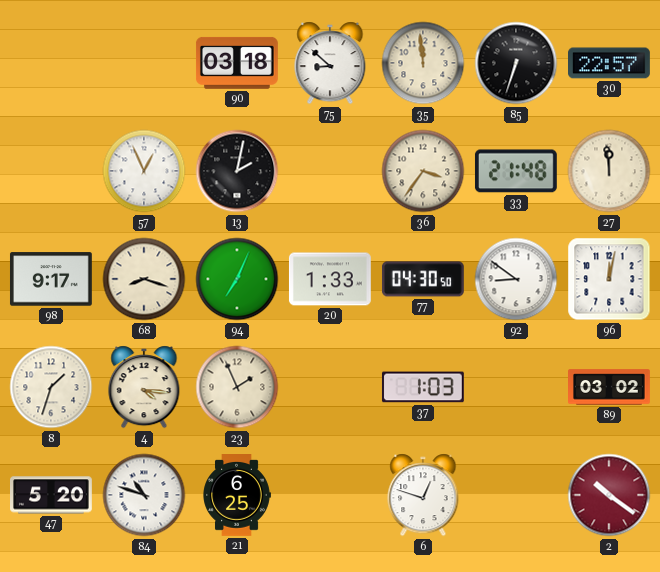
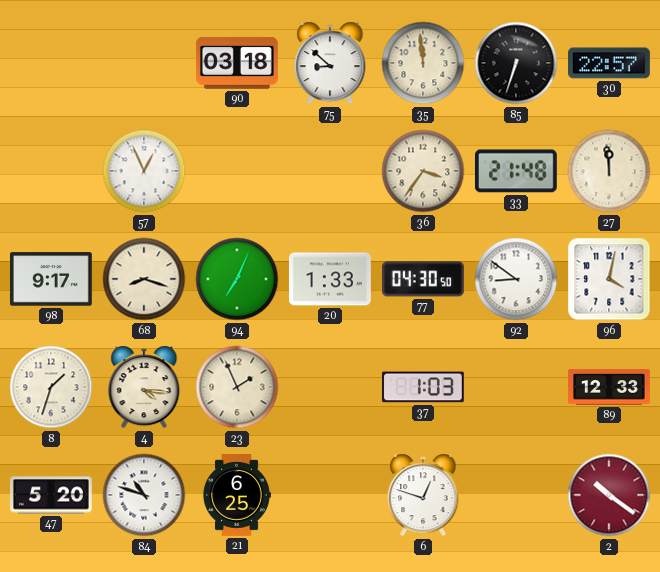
13: 2:02 -> none (237, 171)
96: 12:02 -> 4:02 (609, 279)
89: 03:02 -> 12:33 (610, 387)
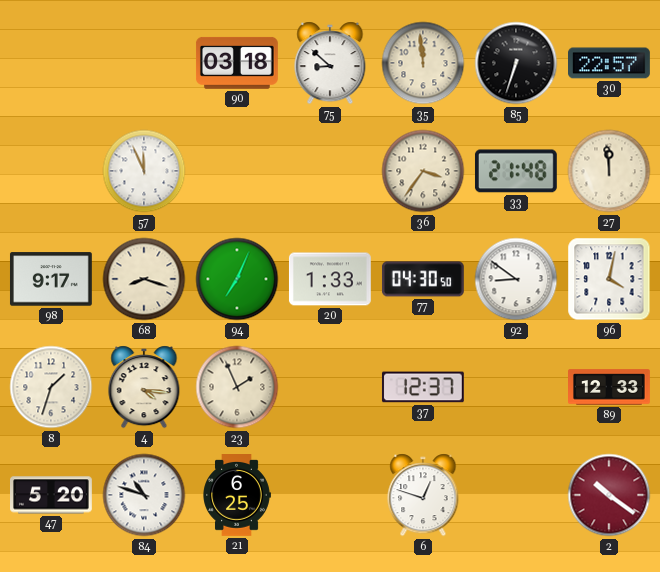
57: 12:56 -> 11:56 (144, 171)
37: 1:03 -> 12:37 (423, 387)
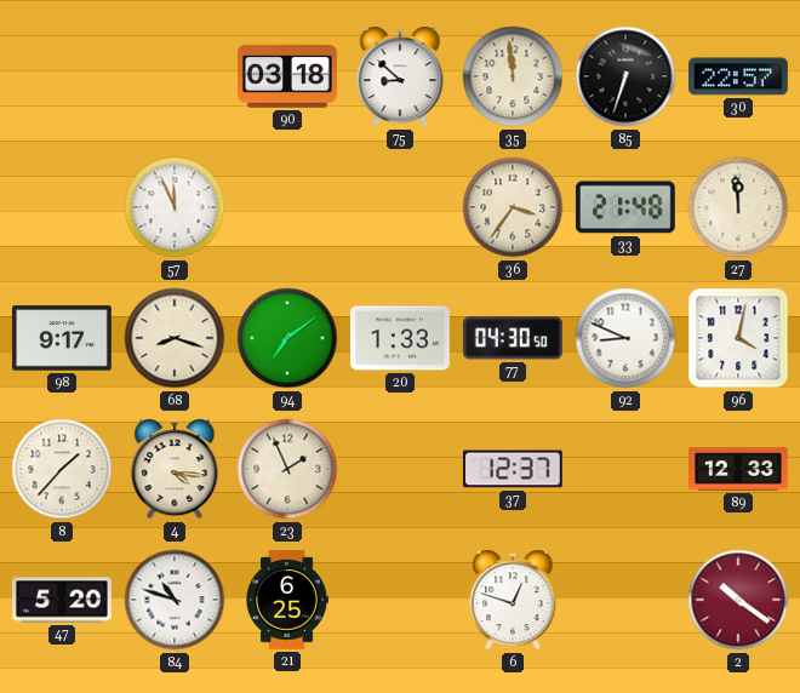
94: 7:04 -> 7:09 (287, 338)
92: 8:51 -> 8:49 (625, 338)
8: 1:33 -> 1:37 (62, 469)
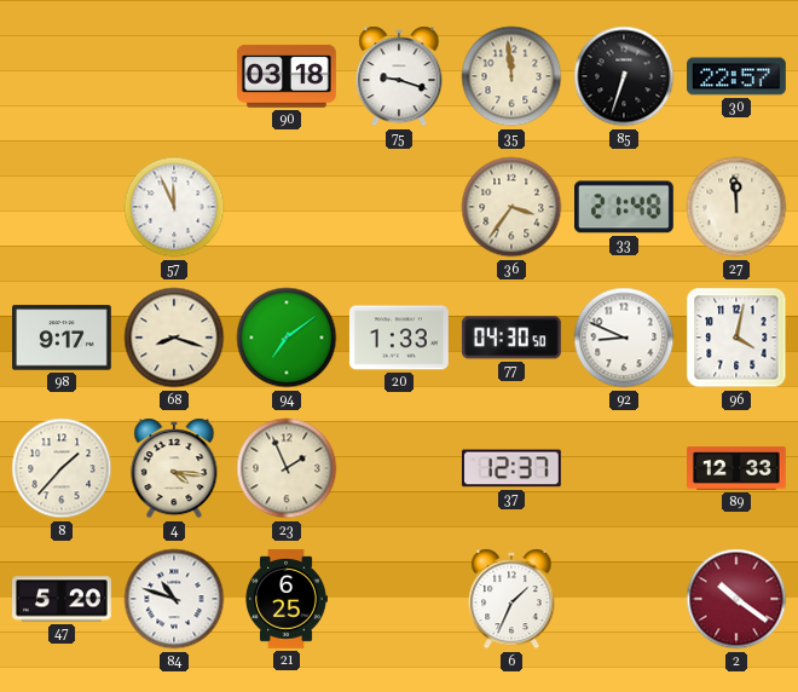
75: 8:52 -> 9:18 (399, 76)
6: 12:48 -> 1:34 (511, 599)
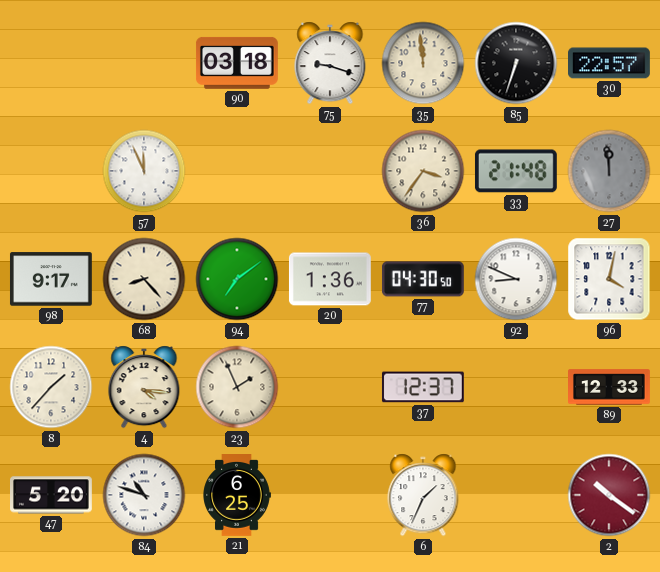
27 dial: cream -> grey (609, 171)
68: 8:18 -> 8:23 (144, 279)
20: 1:33 -> 1:36 (330, 279)
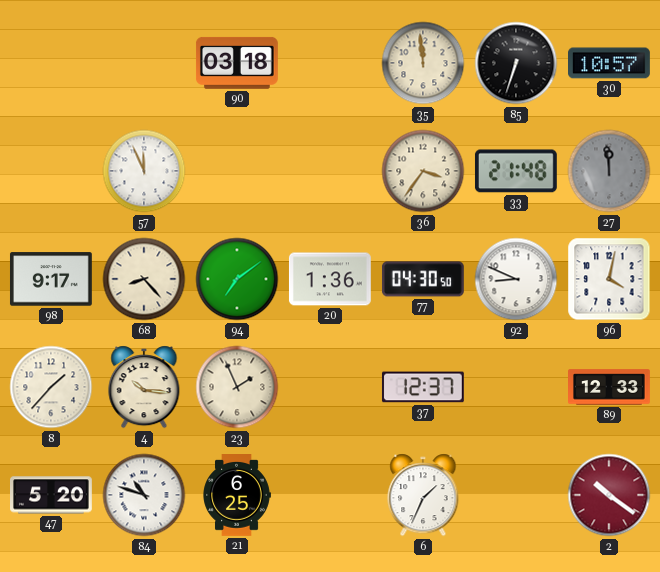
75: 9:18 -> none (330, 63)
30: 22:57 -> 10:57 (610, 63)
4: 4:16 -> 10:16 (144, 387)
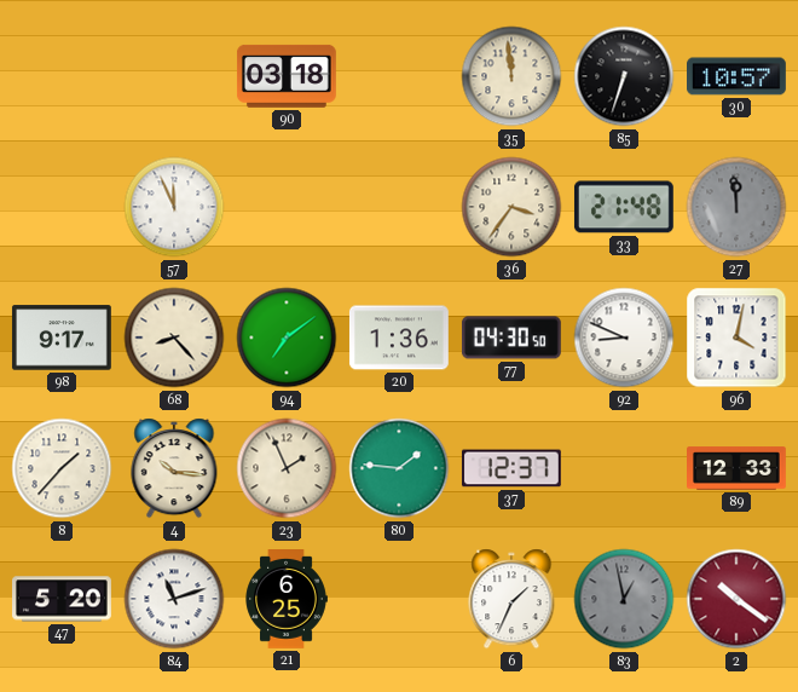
80: none -> 1:46 (399, 468)
84: 10:48 -> 11:12 (174, 599)
83: none -> 12:58 (624, 599)
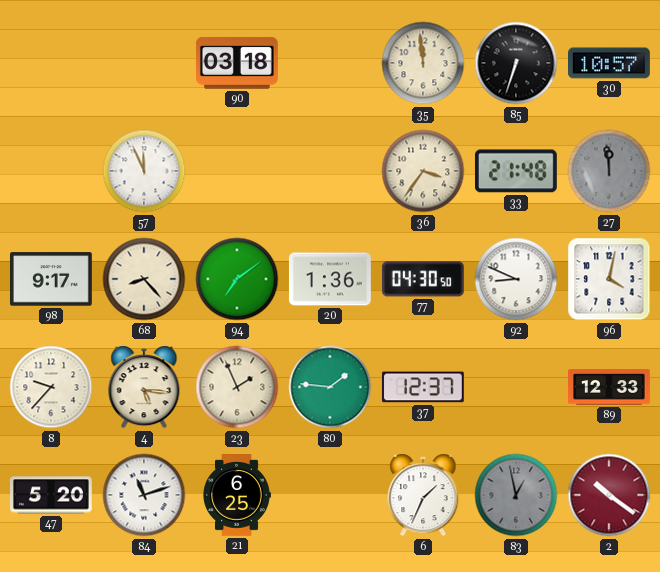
8: 1:37 -> 9:37 (51, 387)
4: 10:16 -> 5:16 (144, 387)
